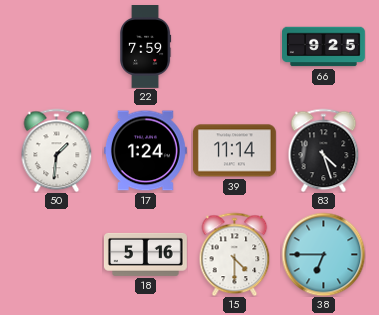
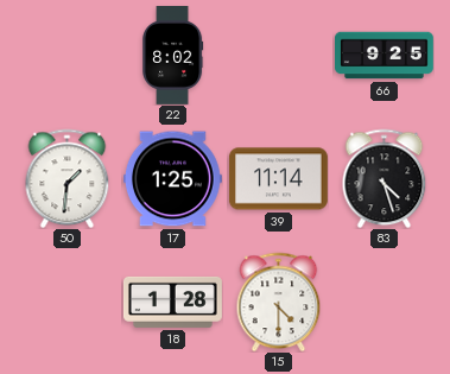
22: 7:59 -> 8:02 (173, 56)
17: 1:24 -> 1:25 (172, 179)
18: 5:16 -> 1:28 (172, 302)
38: 6:45 -> none (323, 254)
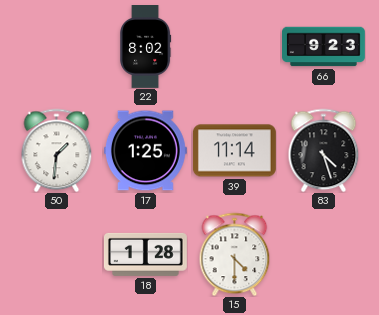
66: 9:25 -> 9:23 (324, 47)
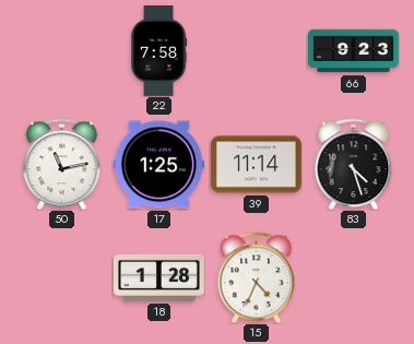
22: 8:02 -> 7:58 (159, 51)
50: 1:31 -> 11:13 (62, 164)
15: 4:30 -> 4:34 (257, 277)
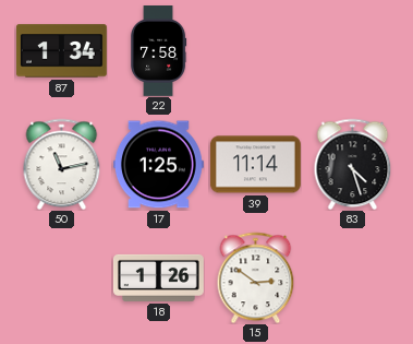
87: none -> 1:34 (61, 51)
66: 9:23 -> none (354, 51)
18: 1:28 -> 1:26 (158, 277)
15: 4:34 -> 2:51 (256, 277)
